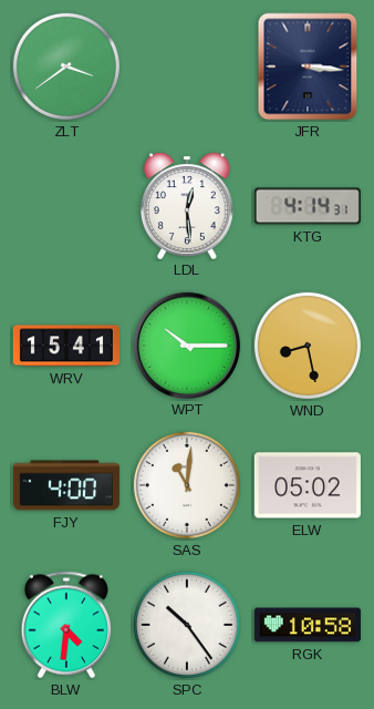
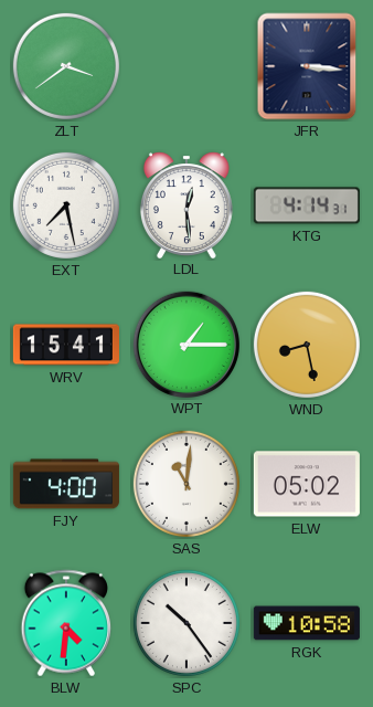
EXT: none -> 7:28 (66, 205)
WPT: 10:15 -> 1:15 (185, 344)
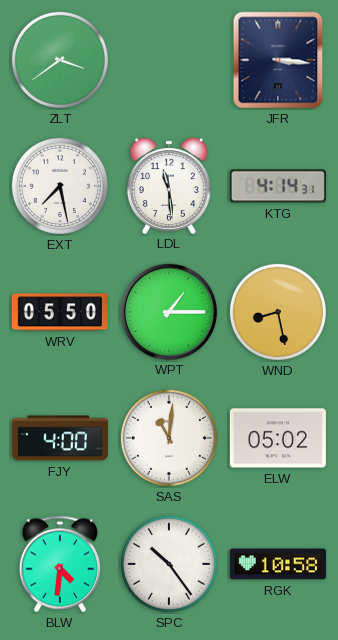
LDL: 12:29 -> 11:29 (169, 185)
WRV: 15:41 -> 05:50 (60, 312)
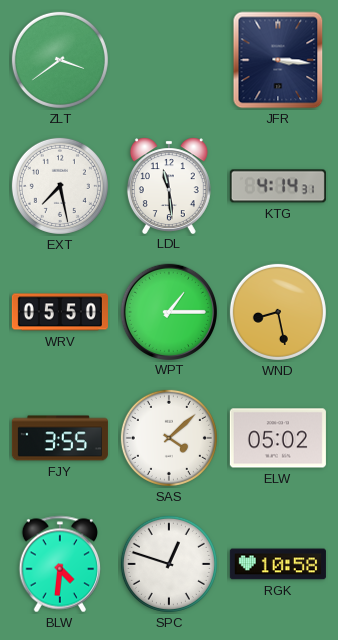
FJY: 4:00 -> 3:55 (60, 438)
SAS: 11:01 -> 4:08 (169, 438)
SPC: 10:24 -> 12:48 (169, 564)
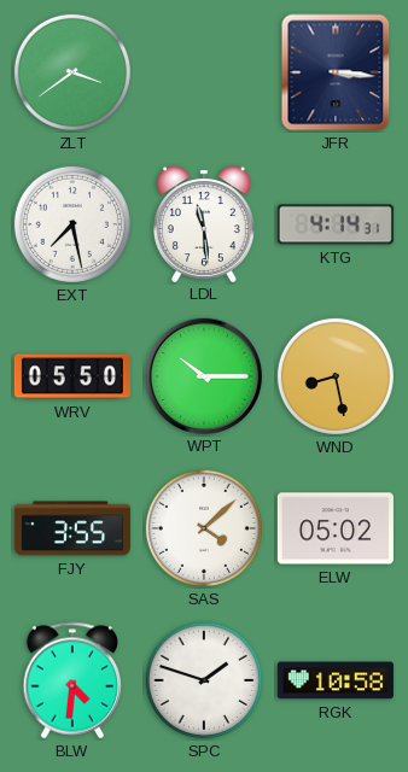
WPT: 1:15 -> 10:15 (203, 375)
SPC: 12:48 -> 1:48 (204, 680)
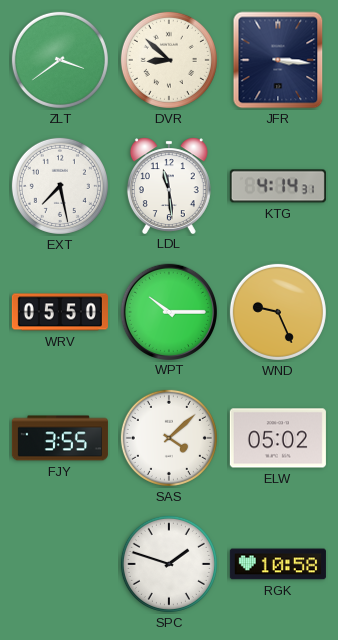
DVR: none -> 8:52 (169, 60)
WND: 8:28 -> 9:26 (278, 312)
BLW: 4:31 -> none (71, 680)
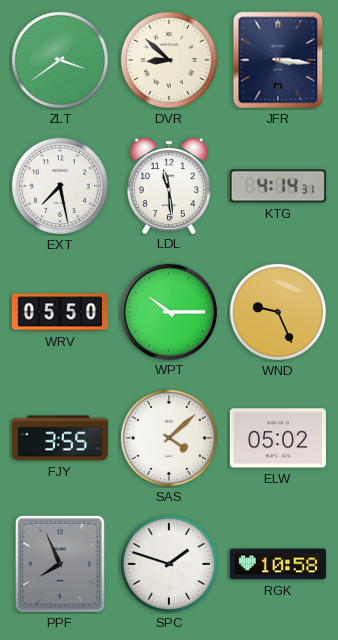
PPF: none -> 7:56 (60, 564)
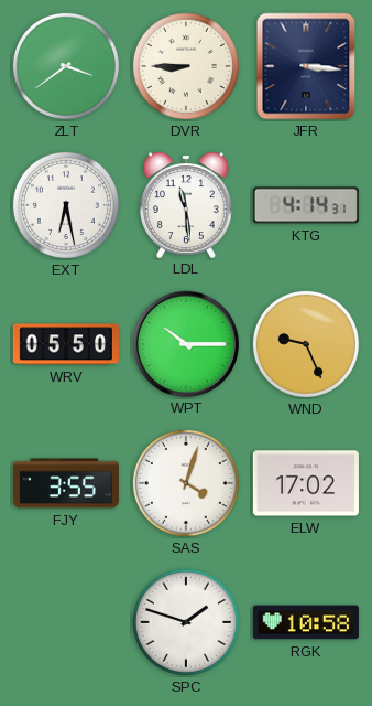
DVR: 8:52 -> 8:45 (186, 66)
EXT: 7:28 -> 6:28 (66, 205)
SAS: 4:08 -> 4:03 (186, 483)
ELW: 05:02 -> 17:02 (306, 483)
PPF: 7:56 -> none (60, 564)
